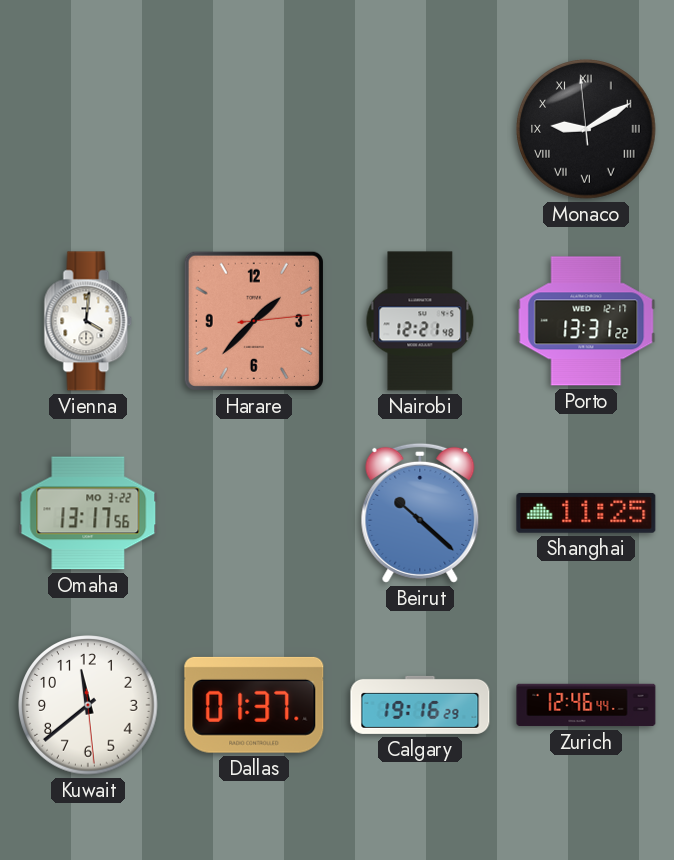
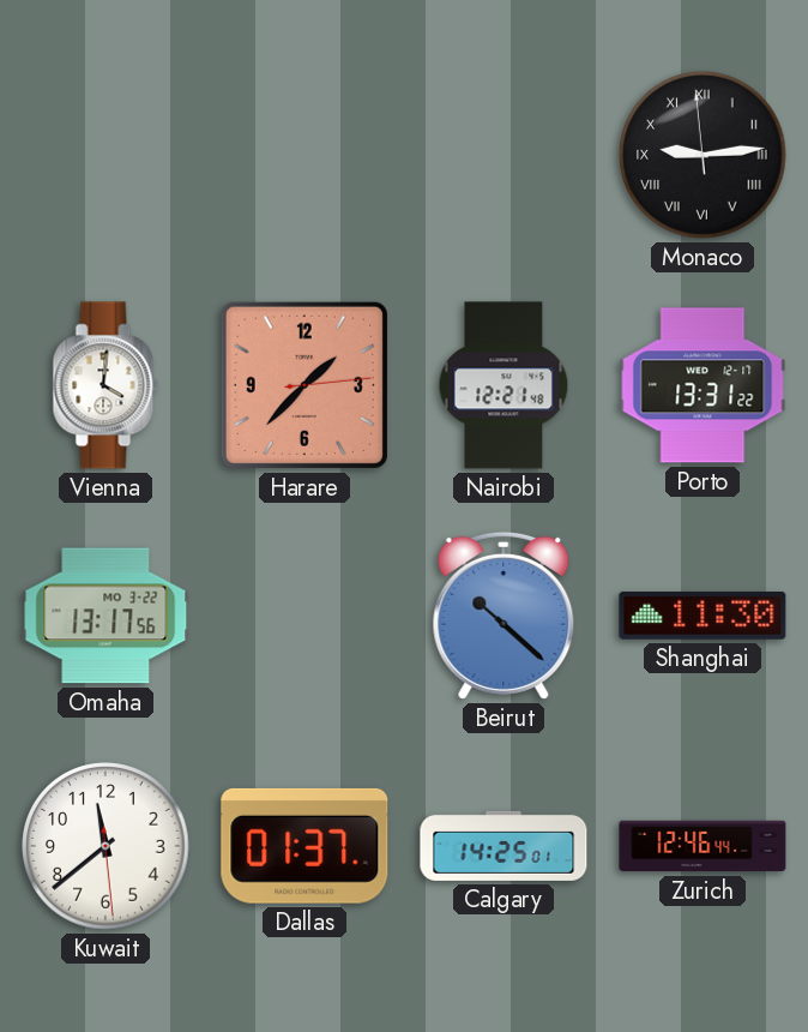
Monaco: 9:09 -> 9:13 (703, 155)
Shanghai: 11:25 -> 11:30 (703, 616)
Calgary: 19:16 -> 14:25 (504, 846)
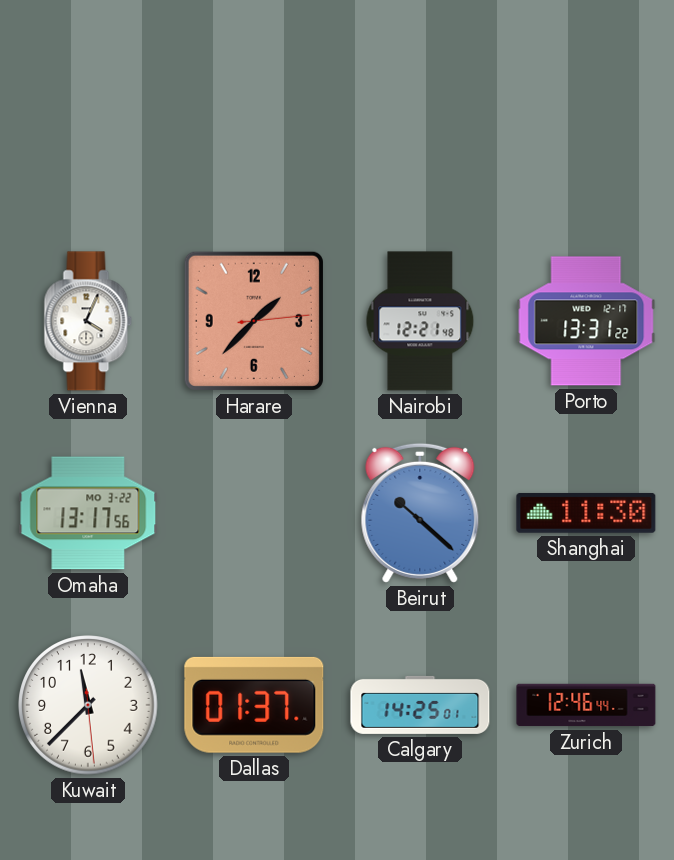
Monaco: 9:13 -> none (703, 155)
Vienna: 4:01 -> 4:04 (88, 321)
Kuwait: 11:38 -> 11:37 (88, 705)
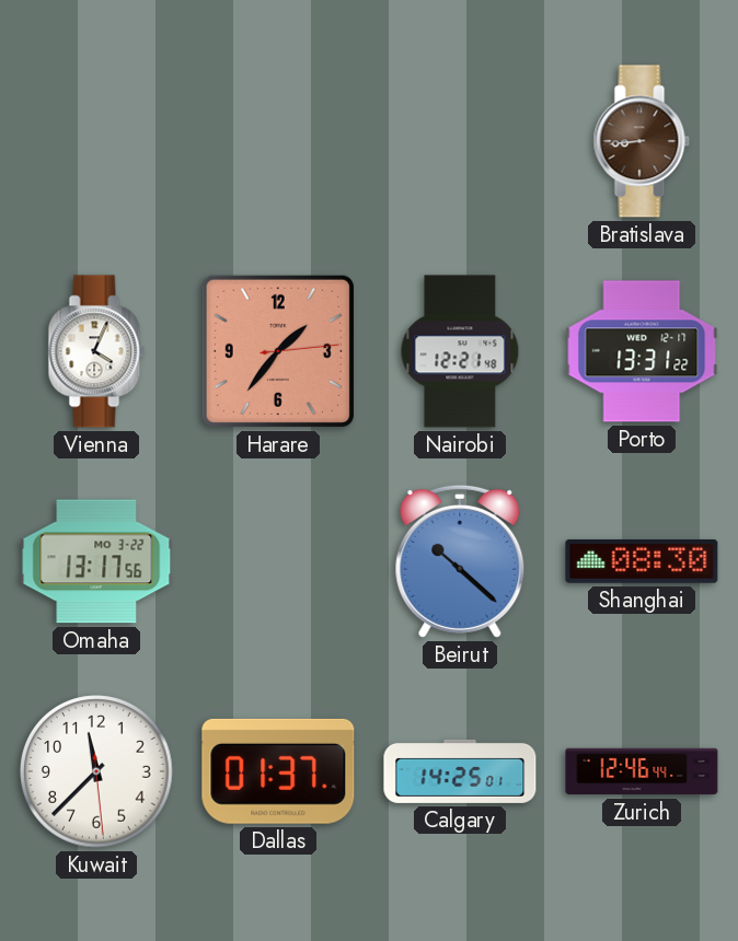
Bratislava: none -> 8:44 (642, 141)
Harare: 1:37 -> 1:36 (278, 351)
Shanghai: 11:30 -> 08:30 (642, 561)
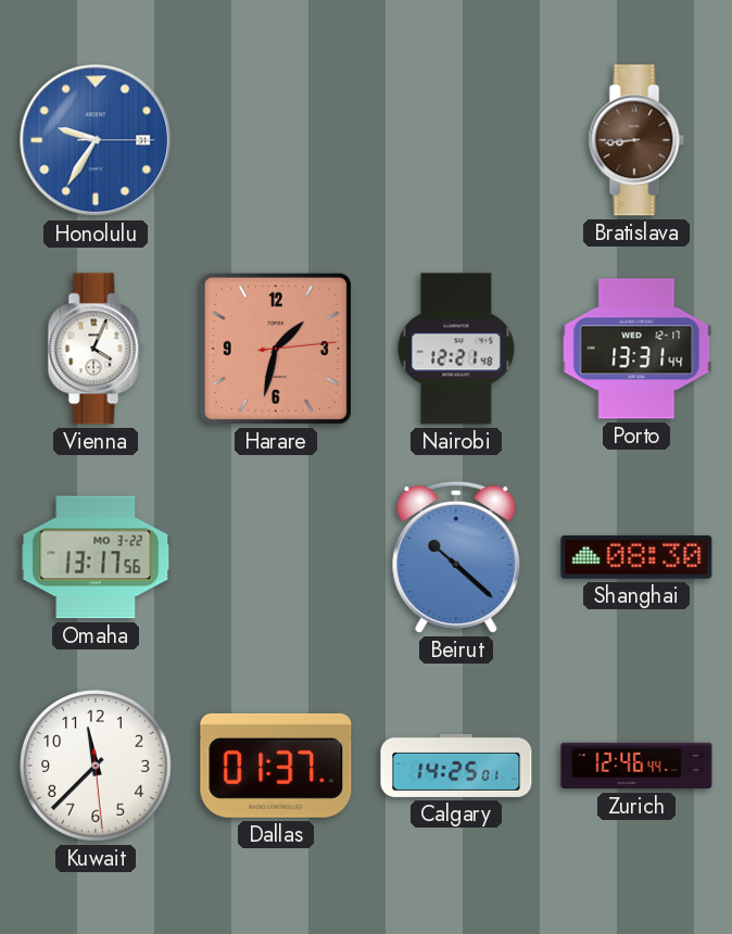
Honolulu: none -> 9:35 (96, 140)
Harare: 1:36 -> 1:32 (276, 349)
Porto: 13:31:22 -> 13:31:44 (636, 349)
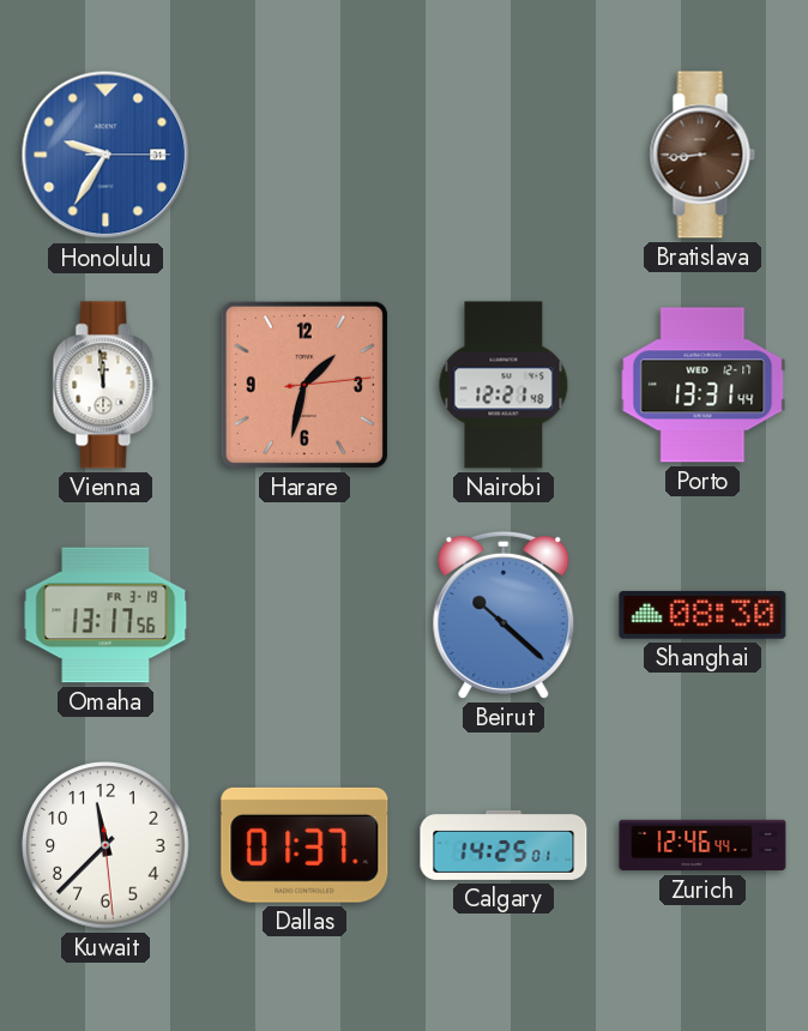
Vienna: 4:04 -> 11:59 (105, 385)
Omaha date: MO 3-22 -> FR 3-19 (105, 615)
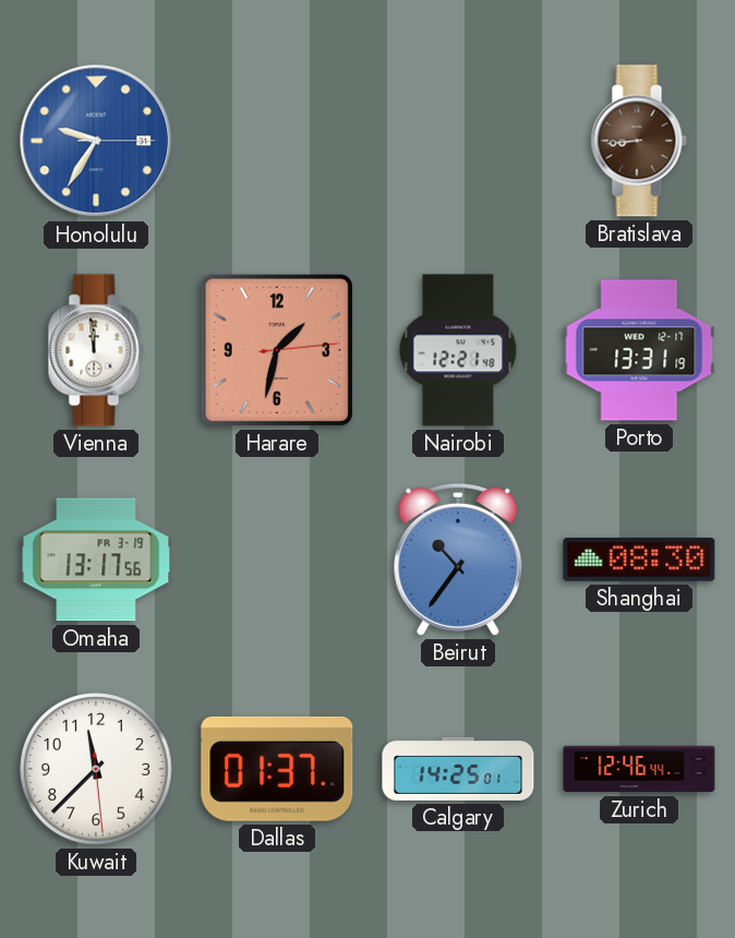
Porto: 13:31:44 -> 13:31:19 (639, 350)
Beirut: 10:22 -> 10:36 (458, 560)
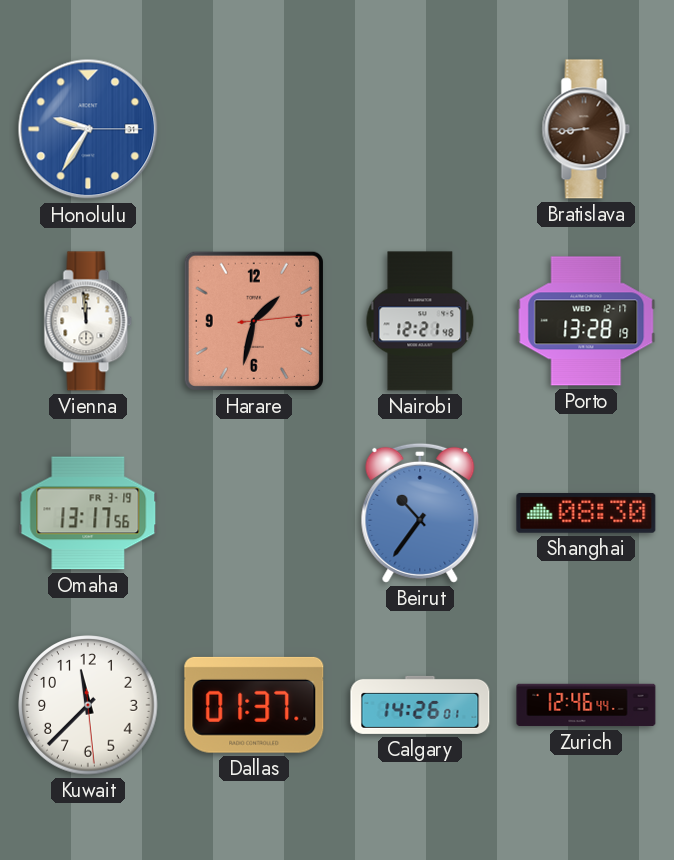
Porto: 13:31 -> 13:28 (586, 321)
Calgary: 14:25 -> 14:26 (420, 705)
